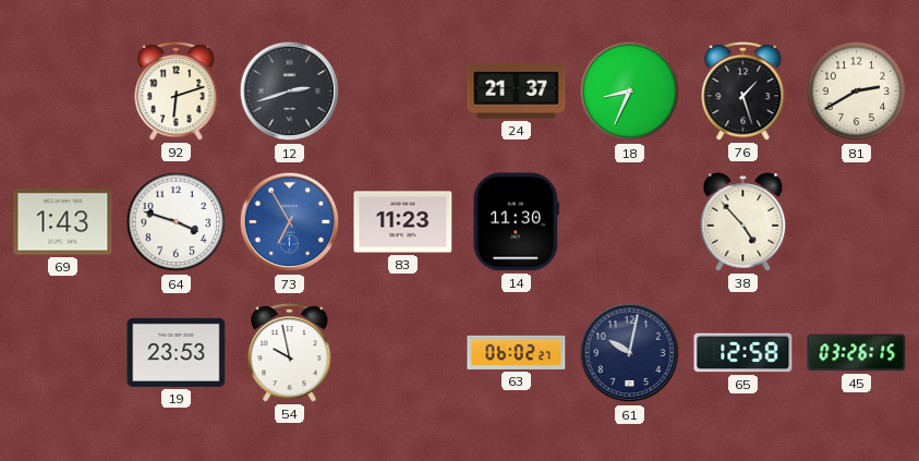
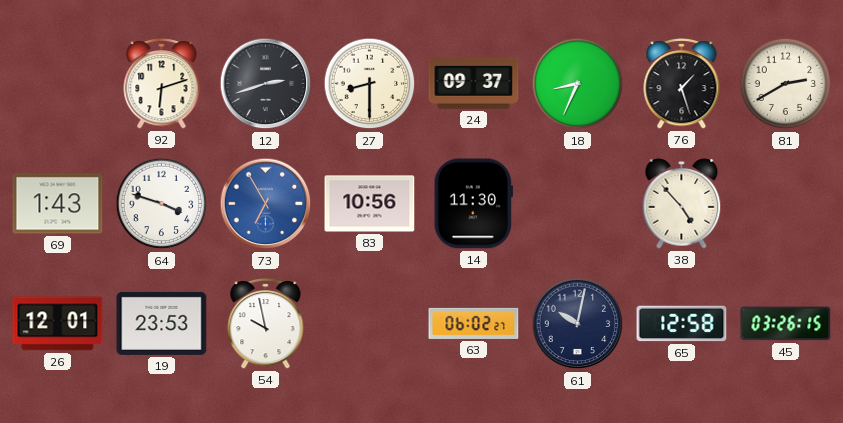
27: none -> 8:30 (370, 84)
24: 21:37 -> 09:37 (474, 83)
83: 11:23 -> 10:56 (370, 204)
26: none -> 12:01 (58, 324)
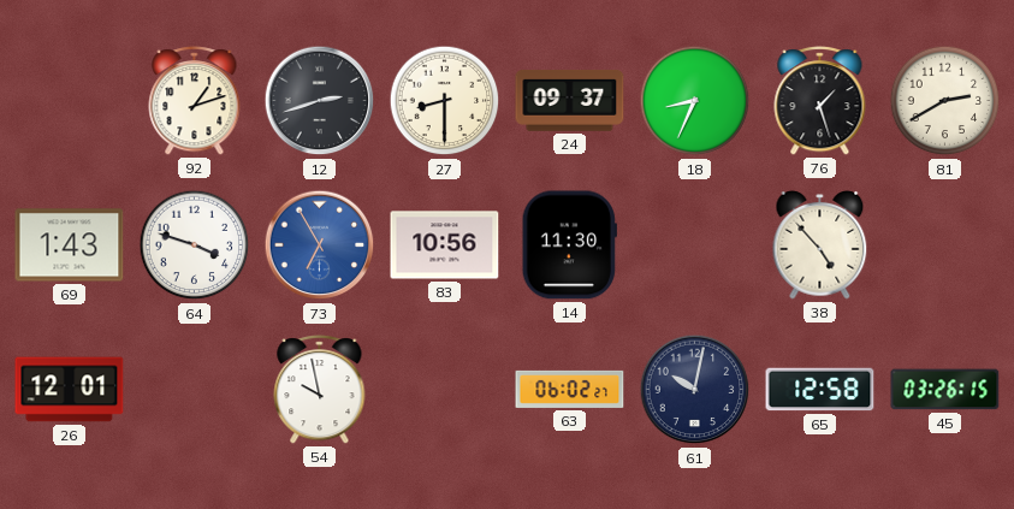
92: 6:12 -> 1:12 (195, 101)
19: 23:53 -> none (162, 323)
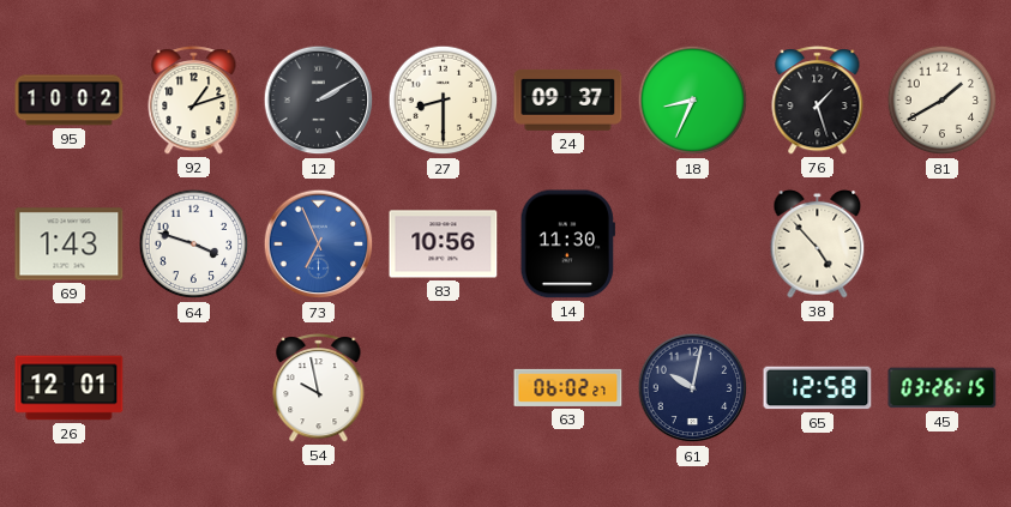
95: none -> 10:02 (70, 101)
12: 2:42 -> 2:10 (319, 101)
81: 2:40 -> 1:40 (943, 101)
73: 6:55 -> 6:56 (319, 245)
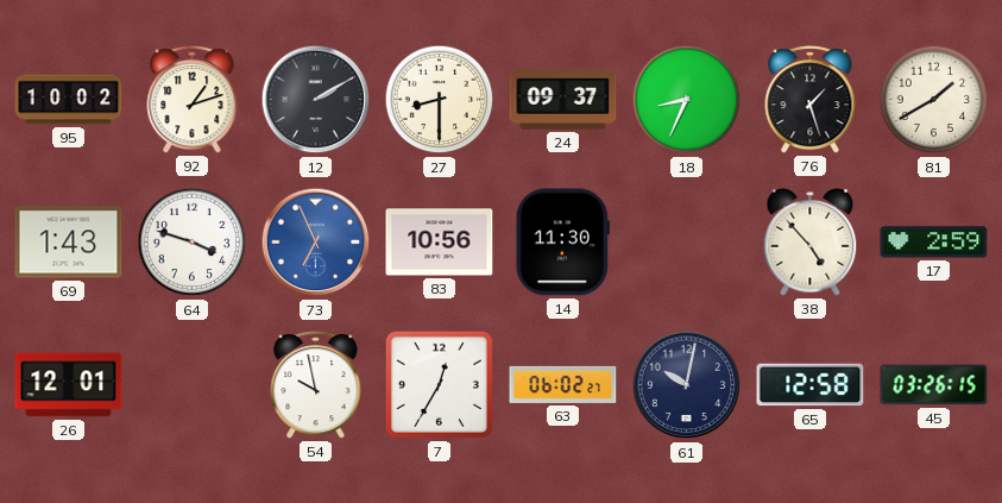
17: none -> 2:59 (934, 243)
7: none -> 12:35 (439, 384)
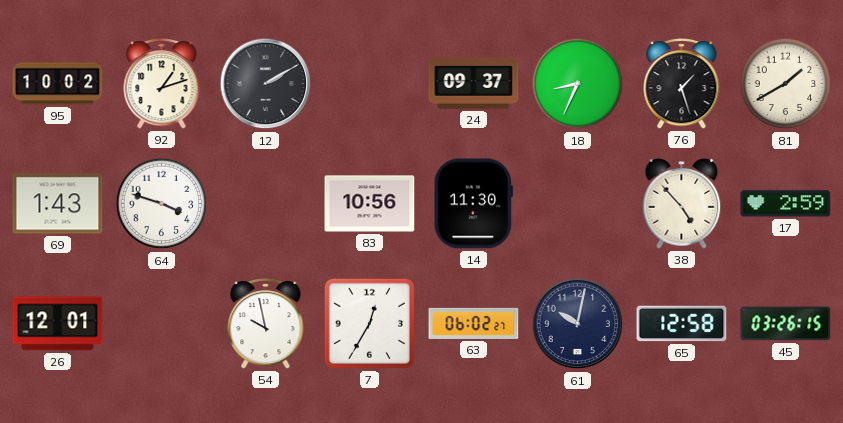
27: 8:30 -> none (440, 100)
73: 6:56 -> none (316, 243)
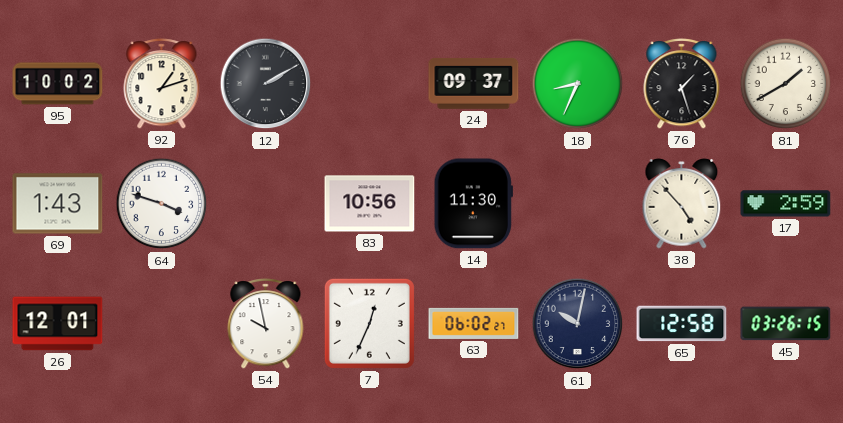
7: 12:35 -> 12:34 (369, 323)
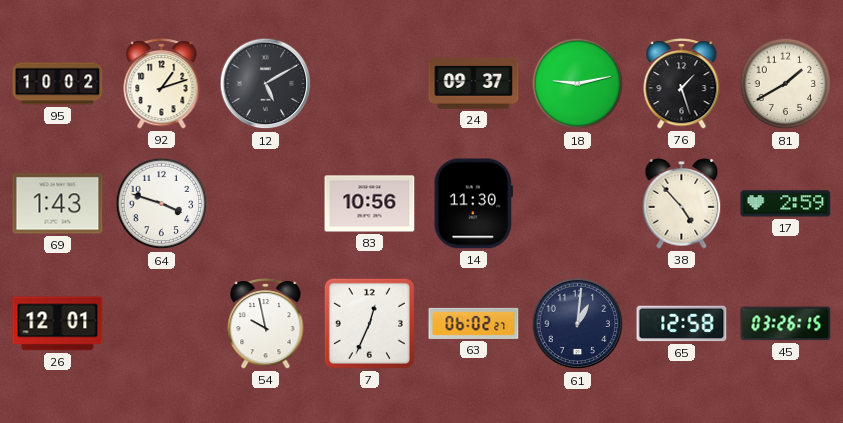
12: 2:10 -> 5:10 (266, 84)
18: 8:34 -> 9:13 (578, 84)
61: 10:02 -> 1:01 (578, 324)
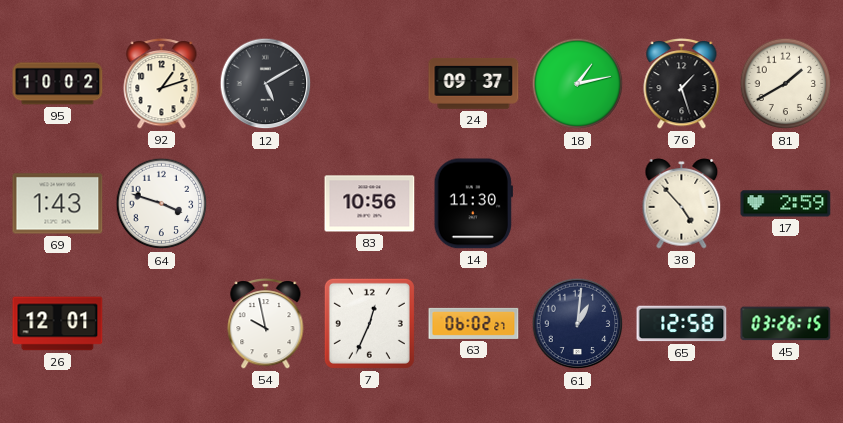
18: 9:13 -> 1:13 (578, 84)
